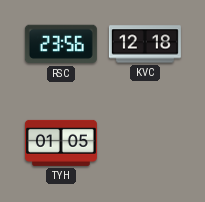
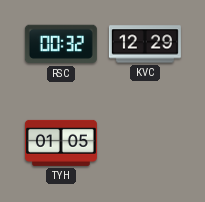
RSC: 23:56 -> 00:32 (61, 44)
KVC: 12:18 -> 12:29 (145, 44)
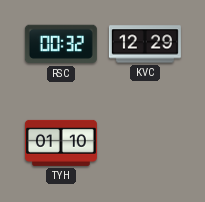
TYH: 01:05 -> 01:10 (61, 143)
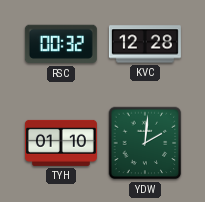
KVC: 12:29 -> 12:28 (145, 44)
YDW: none -> 2:01 (145, 143)
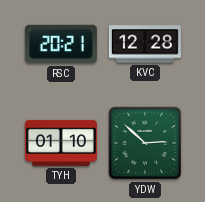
RSC: 00:32 -> 20:21 (61, 44)
YDW: 2:01 -> 2:52 (145, 143)
